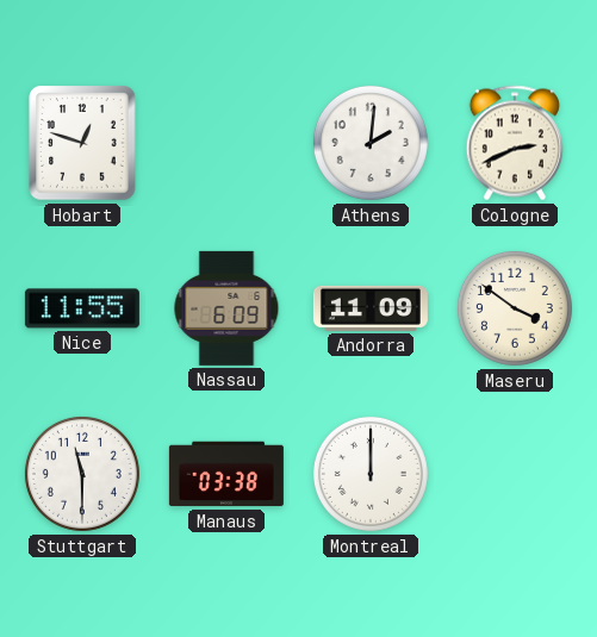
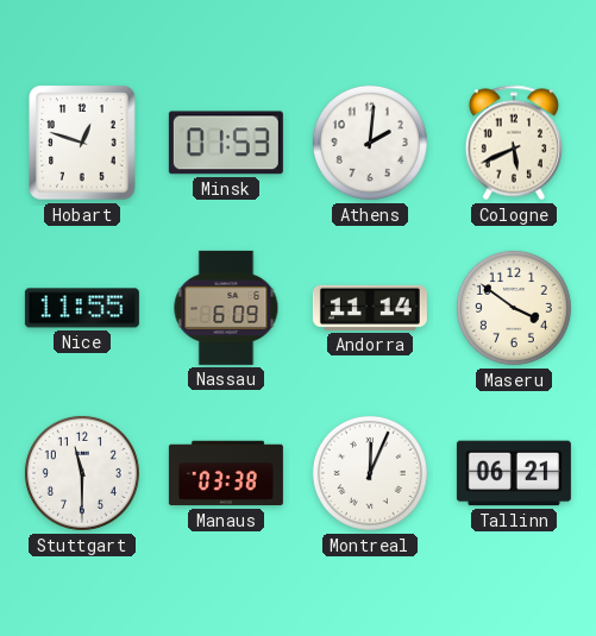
Minsk: none -> 01:53 (226, 143)
Cologne: 2:41 -> 5:41 (514, 143)
Andorra: 11:09 -> 11:14 (370, 308)
Montreal: 12:00 -> 12:04 (370, 473)
Tallinn: none -> 06:21 (514, 473)
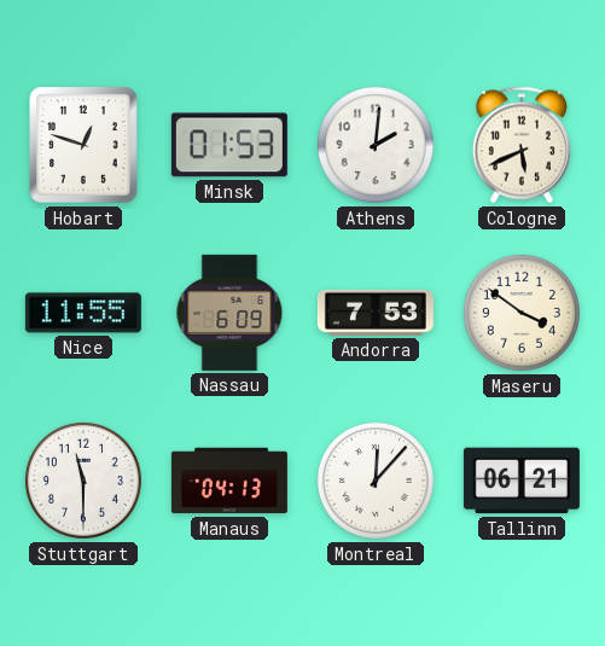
Andorra: 11:14 -> 7:53 (376, 313)
Manaus: 03:38 -> 04:13 (229, 481)
Montreal: 12:04 -> 12:07 (376, 481)
